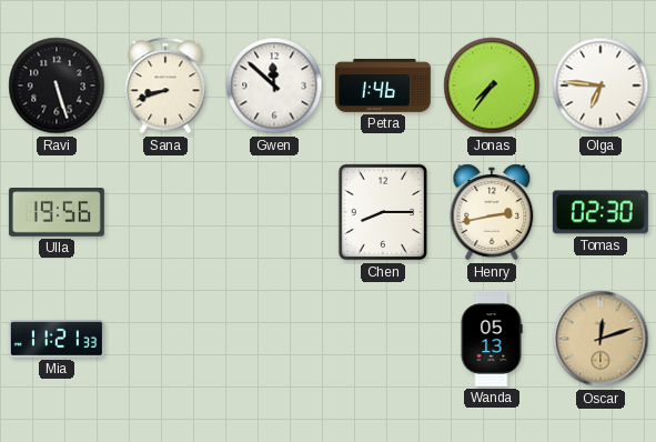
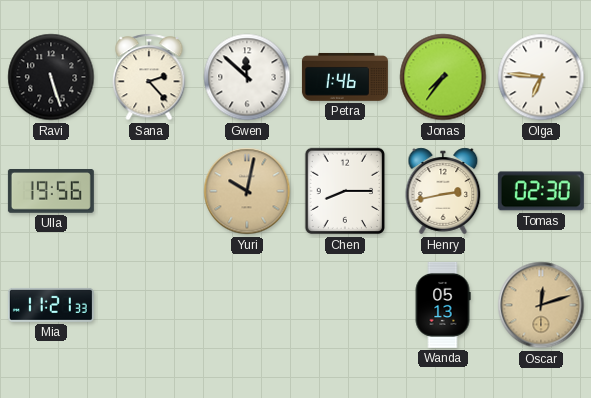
Sana: 8:42 -> 2:23 (149, 77)
Yuri: none -> 10:02 (247, 191)
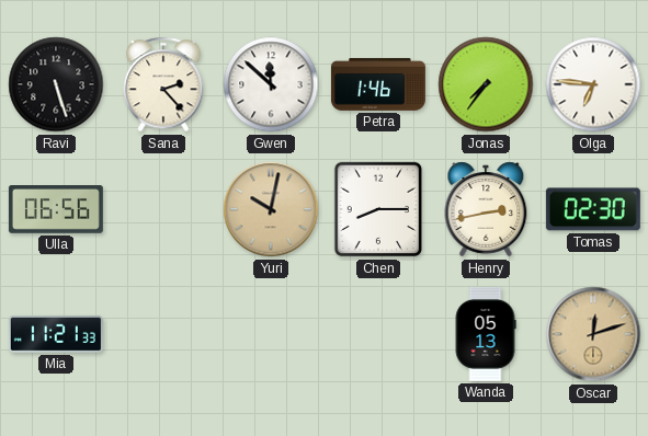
Ulla: 19:56 -> 06:56 (56, 210)
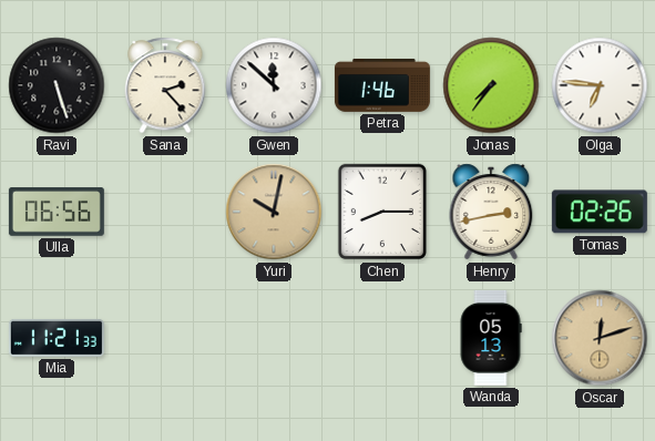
Tomas: 02:30 -> 02:26 (600, 212)
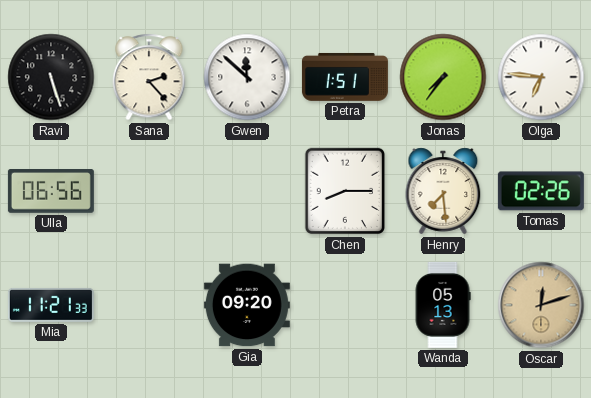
Petra: 1:46 -> 1:51 (345, 77)
Yuri: 10:02 -> none (274, 212)
Henry: 2:43 -> 7:29 (443, 191)
Gia: none -> 09:20 (247, 305)
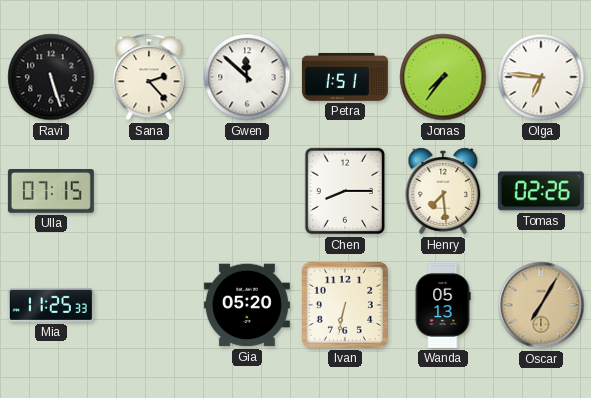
Ulla: 06:56 -> 07:15 (51, 192)
Mia: 11:21 -> 11:25 (51, 305)
Gia: 09:20 -> 05:20 (247, 305)
Ivan: none -> 6:32 (345, 305)
Oscar: 12:12 -> 7:05 (541, 305)
